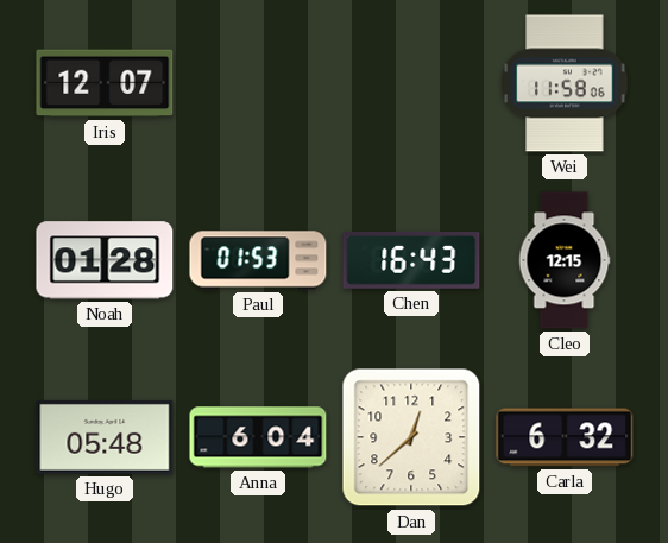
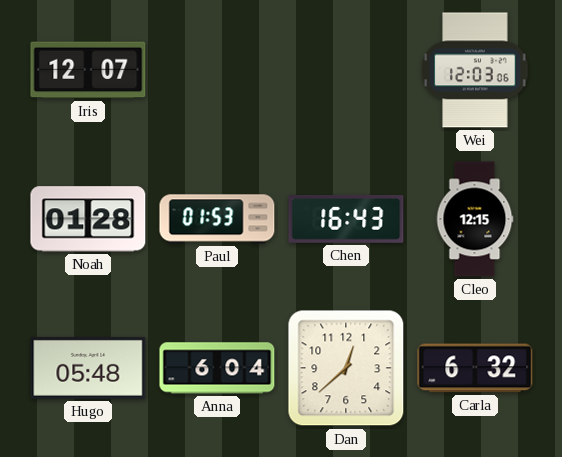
Wei: 11:58 -> 12:03 (475, 70)
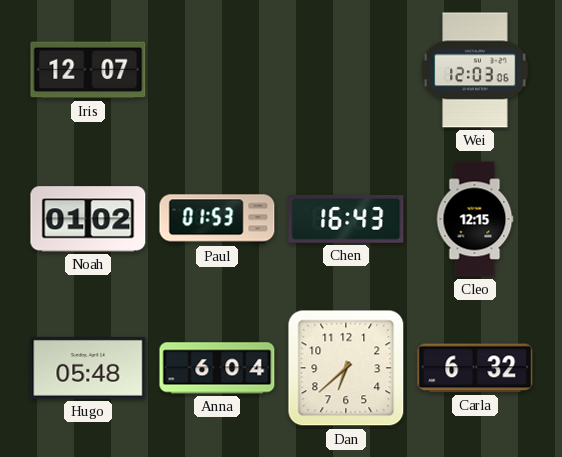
Noah: 01:28 -> 01:02 (88, 219)
Dan: 12:38 -> 6:38 (346, 368)
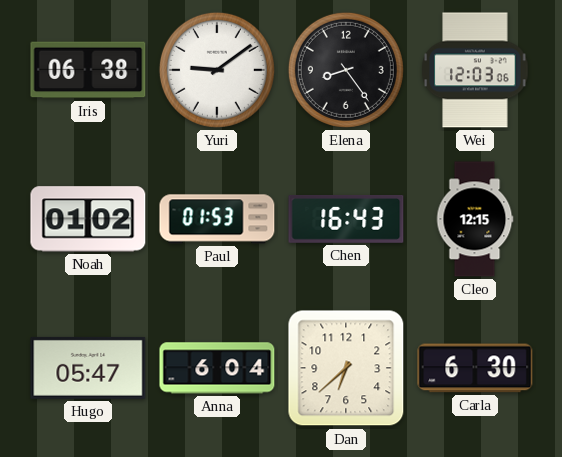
Iris: 12:07 -> 06:38 (88, 70)
Yuri: none -> 9:09 (217, 70)
Elena: none -> 8:24 (346, 70)
Hugo: 05:48 -> 05:47 (88, 368)
Carla: 6:32 -> 6:30 (475, 368)
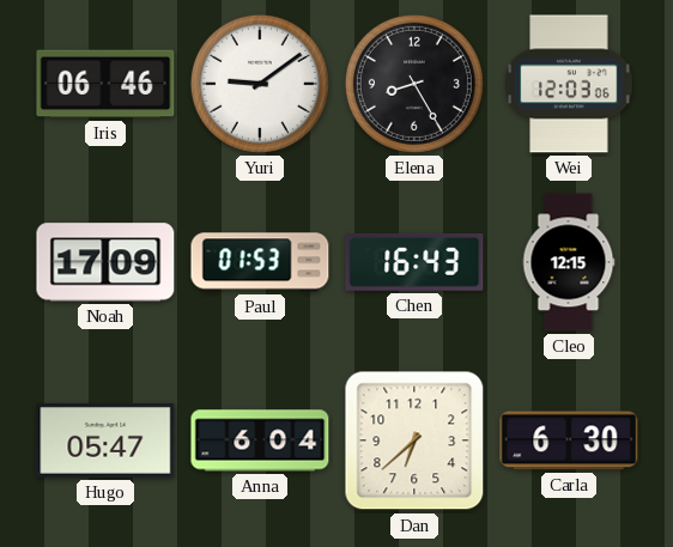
Iris: 06:38 -> 06:46 (105, 84)
Elena: 8:24 -> 8:25 (414, 84)
Noah: 01:02 -> 17:09 (105, 262)
